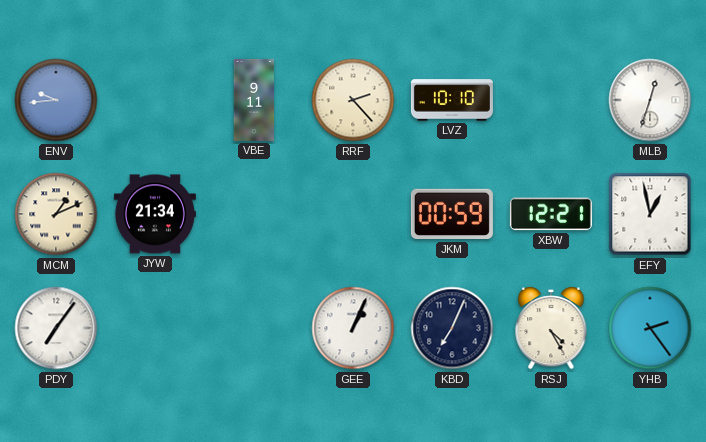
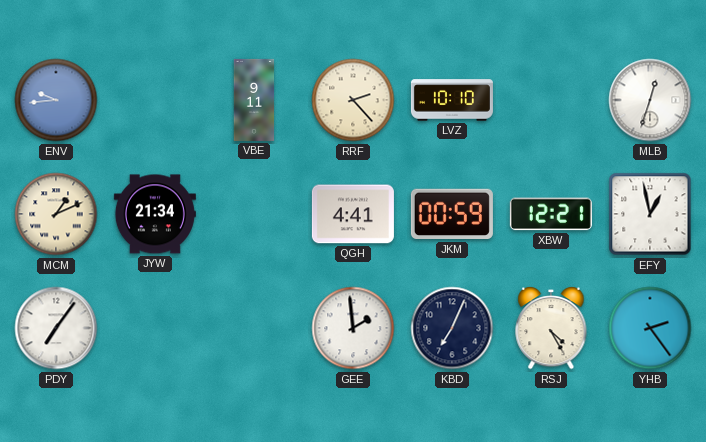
QGH: none -> 4:41 (353, 214)
GEE: 1:04 -> 1:59 (353, 328)
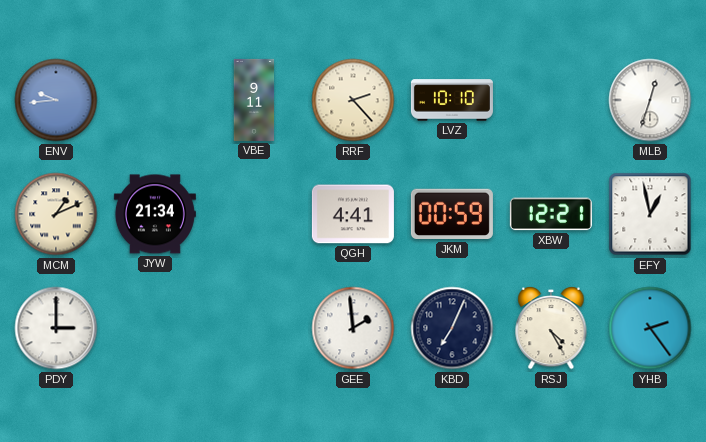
PDY: 7:06 -> 3:00 (56, 328)
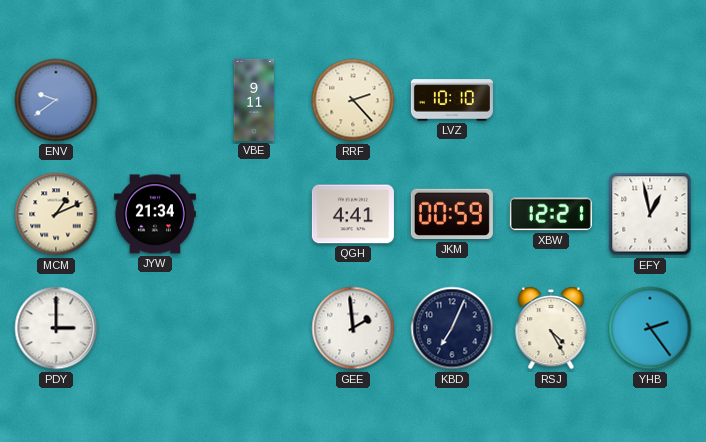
ENV: 9:44 -> 9:39 (56, 100)
MLB: 12:33 -> none (650, 100)
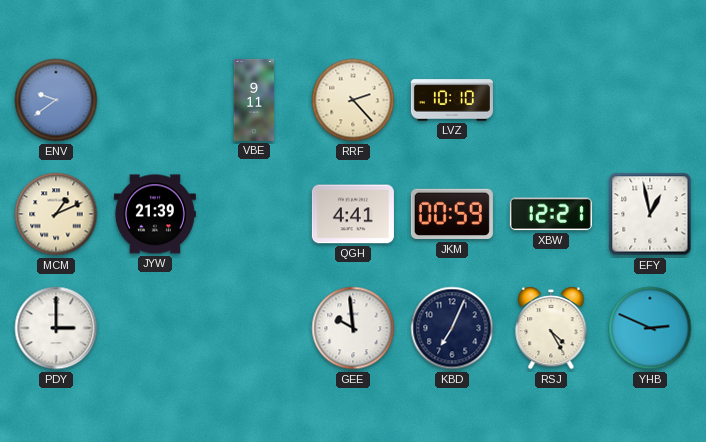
JYW: 21:34 -> 21:39 (155, 214)
GEE: 1:59 -> 9:59 (353, 328)
YHB: 2:24 -> 2:49 (650, 328)
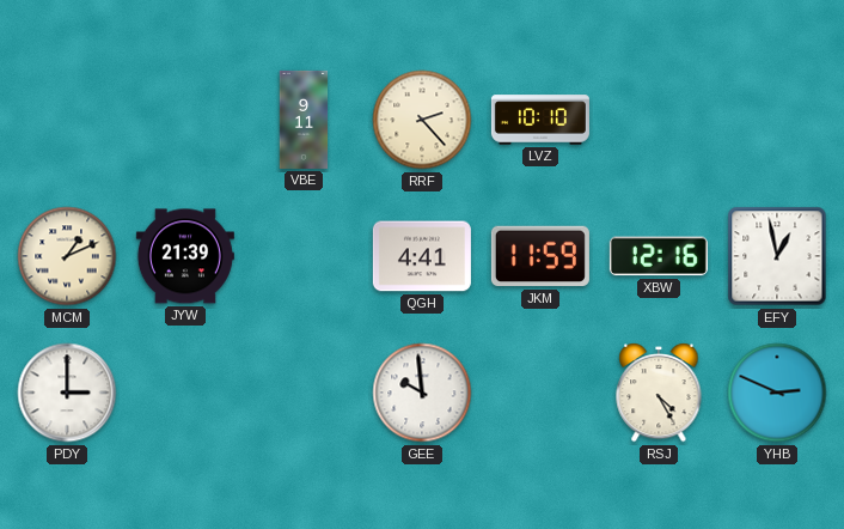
ENV: 9:39 -> none (56, 100)
JKM: 00:59 -> 11:59 (540, 256)
XBW: 12:21 -> 12:16 (659, 256)
KBD: 7:04 -> none (452, 328)
